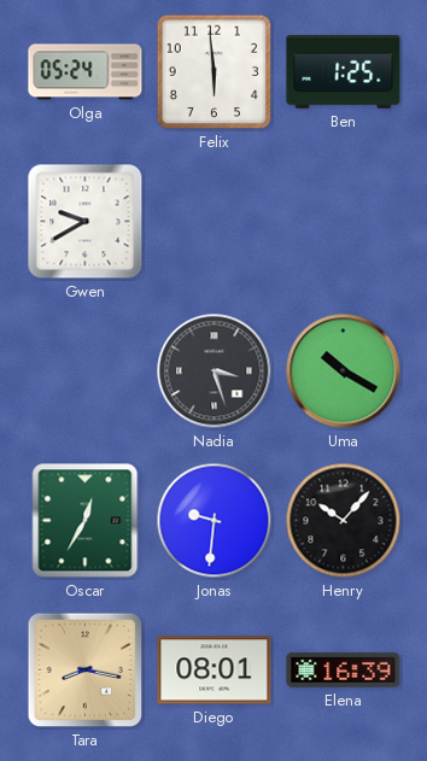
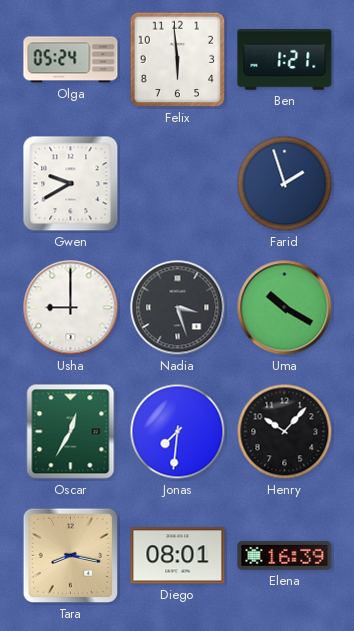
Ben: 1:25 -> 1:21 (285, 60)
Farid: none -> 1:57 (285, 184)
Usha: none -> 9:00 (71, 308)
Jonas: 9:31 -> 7:31 (178, 432)
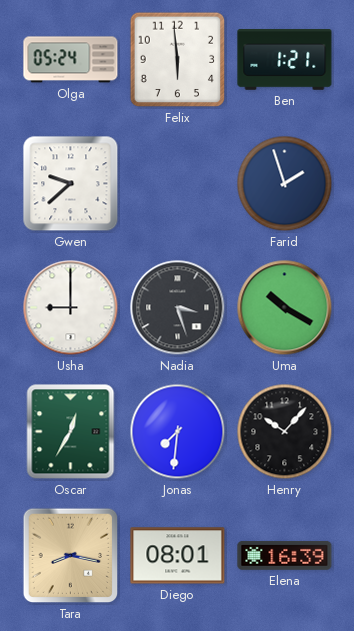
Gwen: 9:40 -> 9:38 (71, 184)
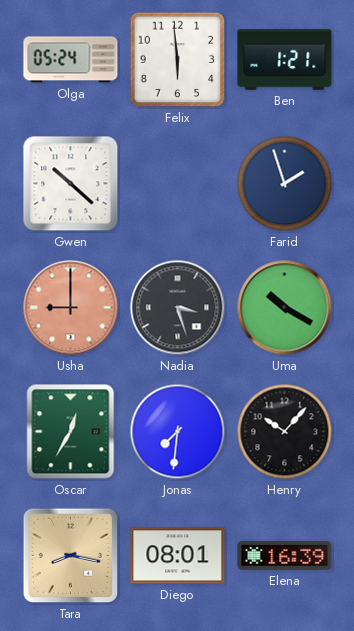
Gwen: 9:38 -> 10:22 (71, 184)
Usha dial: white -> salmon (71, 308)
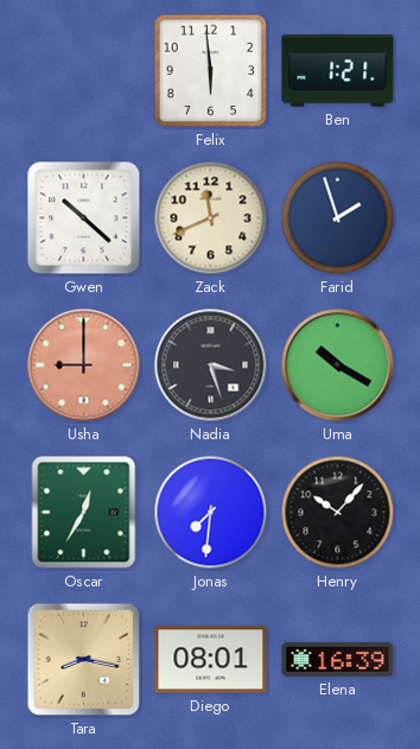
Olga: 05:24 -> none (71, 60)
Zack: none -> 11:41 (211, 218)
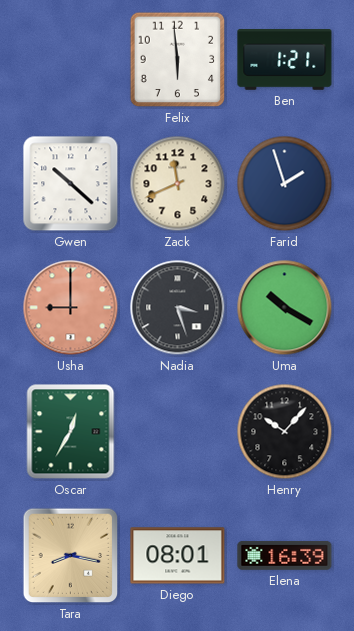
Jonas: 7:31 -> none (211, 513)
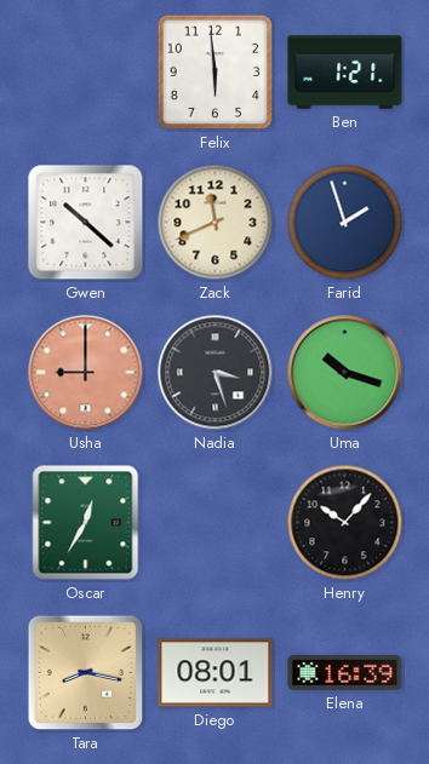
Uma: 10:20 -> 10:18 (345, 373)
